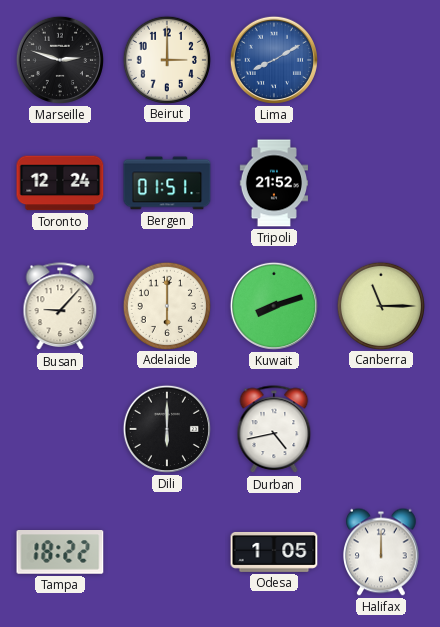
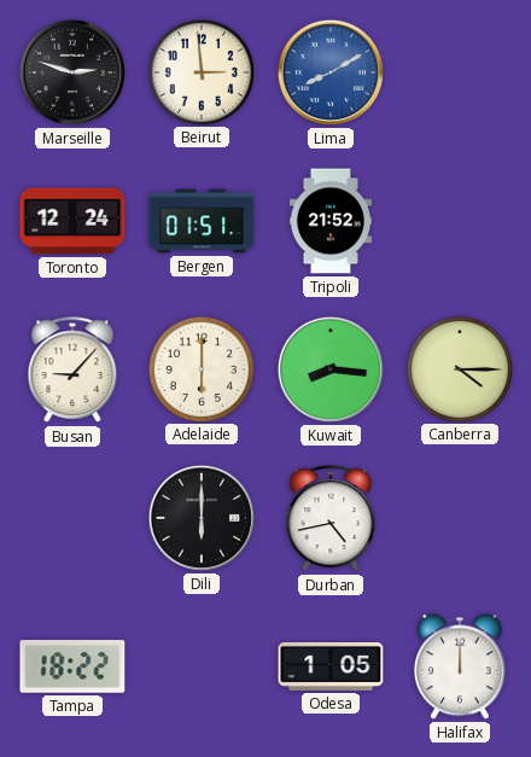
Beirut: 3:00 -> 2:59 (200, 71)
Kuwait: 8:12 -> 8:16 (331, 369)
Canberra: 11:15 -> 4:15 (459, 368)
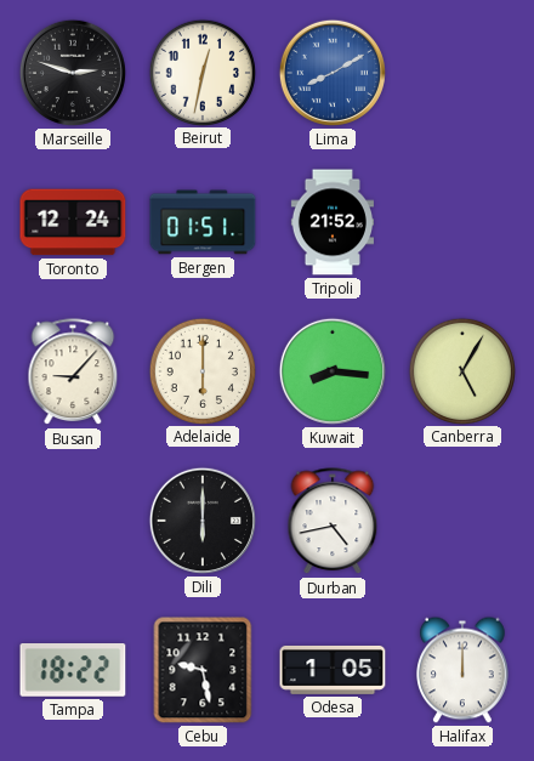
Beirut: 2:59 -> 12:32 (201, 72)
Canberra: 4:15 -> 5:05 (461, 370)
Cebu: none -> 9:28 (203, 670)
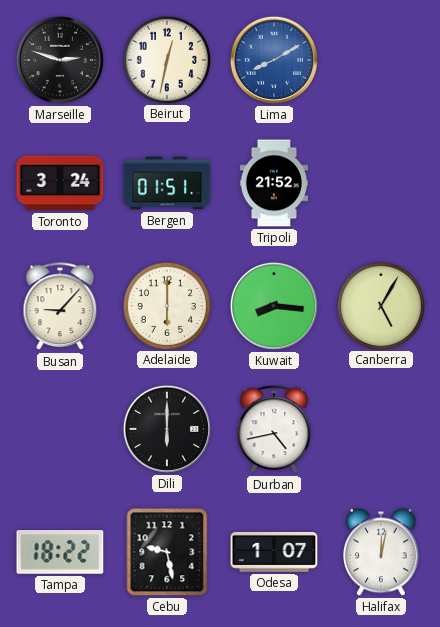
Toronto: 12:24 -> 3:24 (60, 183)
Odesa: 1:05 -> 1:07 (274, 552)
Halifax: 12:00 -> 12:02 (382, 552)
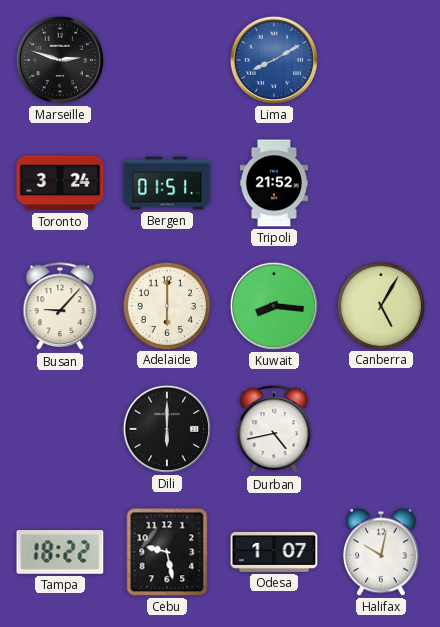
Beirut: 12:32 -> none (166, 59)
Halifax: 12:02 -> 10:02 (382, 552)
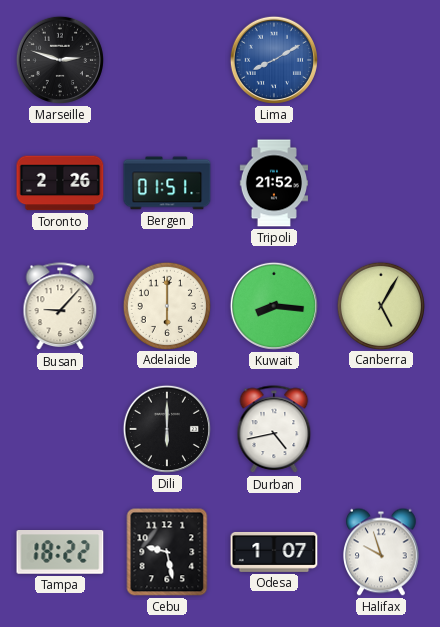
Toronto: 3:24 -> 2:26 (60, 183)
Halifax: 10:02 -> 9:57 (382, 552)
